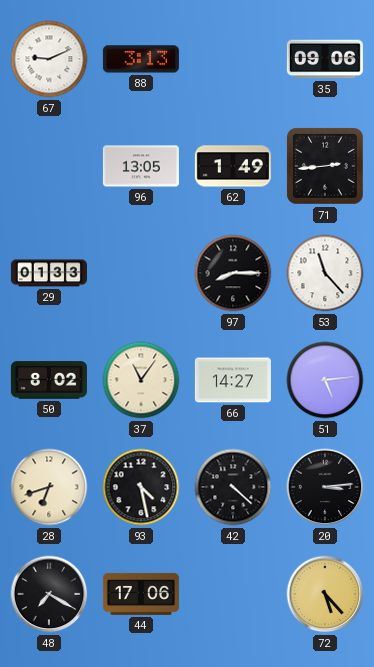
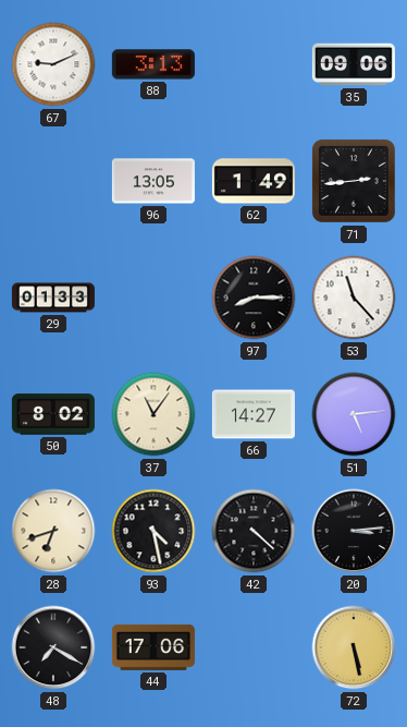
72: 5:23 -> 5:28 (354, 647)
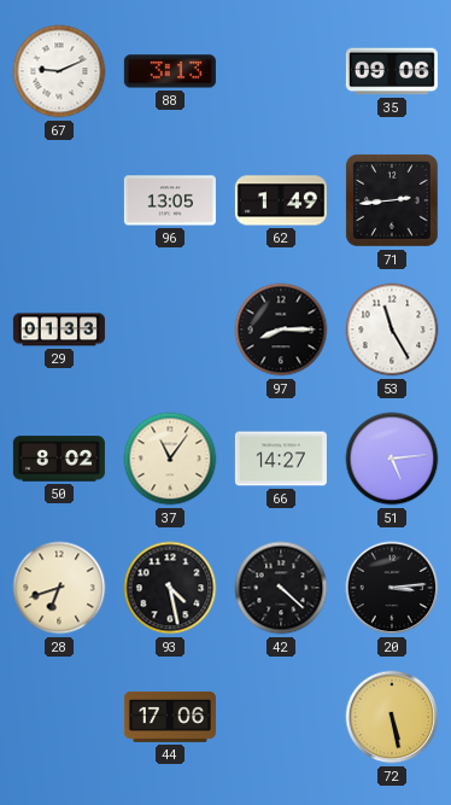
53: 11:23 -> 11:25 (392, 329)
48: 7:20 -> none (53, 647)
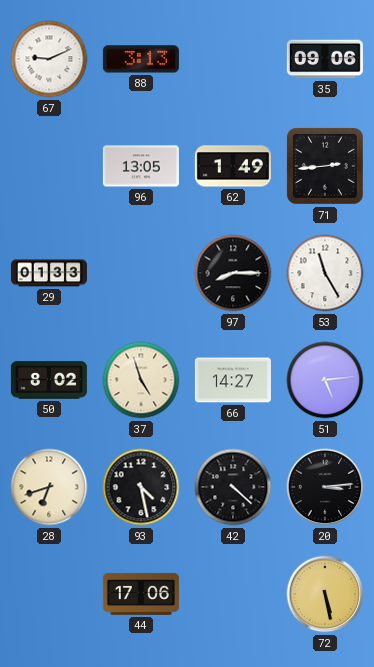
37: 11:06 -> 4:57 (141, 380)
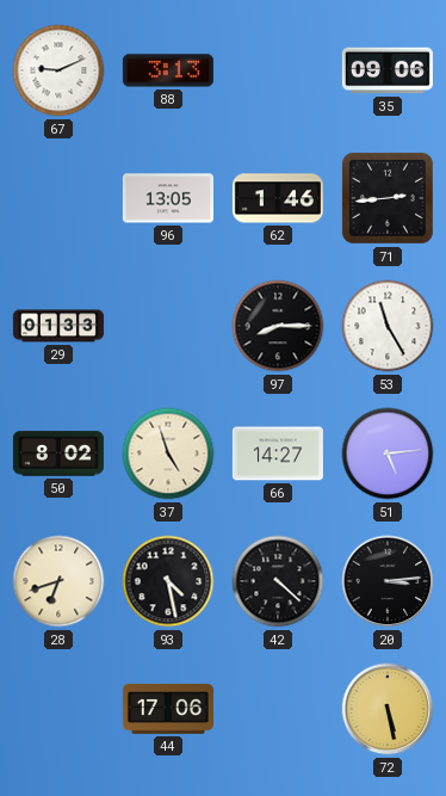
62: 1:49 -> 1:46 (278, 198)
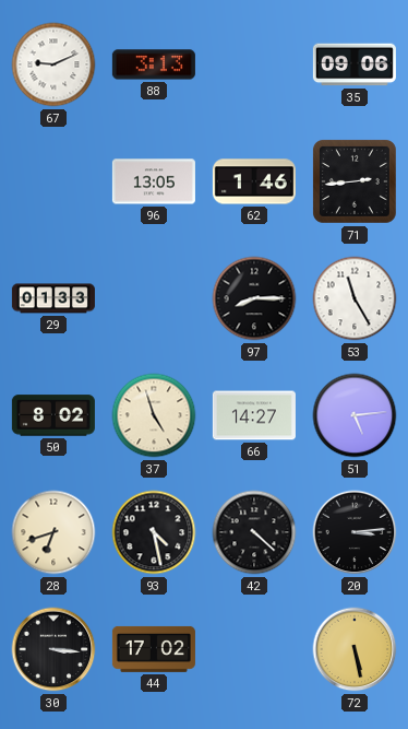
30: none -> 3:16 (53, 649)
44: 17:06 -> 17:02 (154, 649)
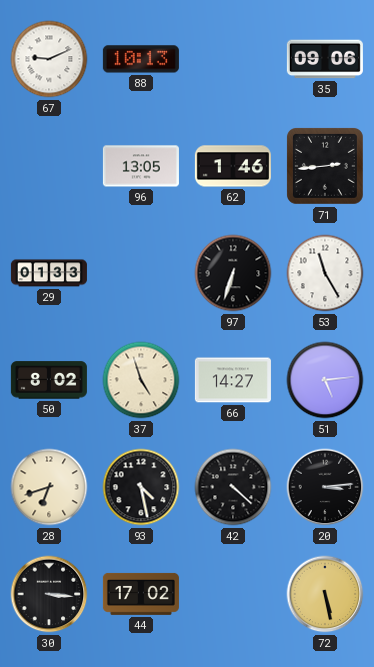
88: 3:13 -> 10:13 (141, 59)
97: 8:15 -> 6:33 (233, 273)
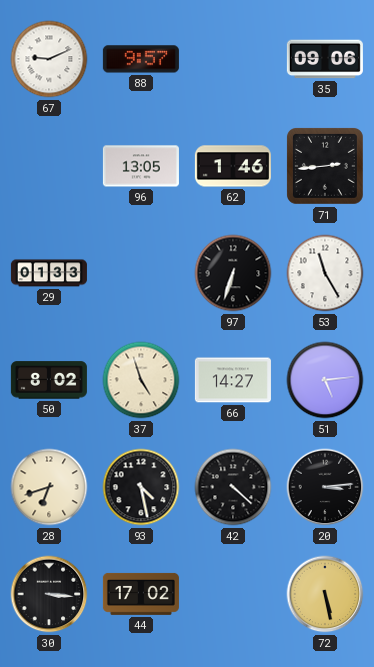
88: 10:13 -> 9:57 (141, 59)
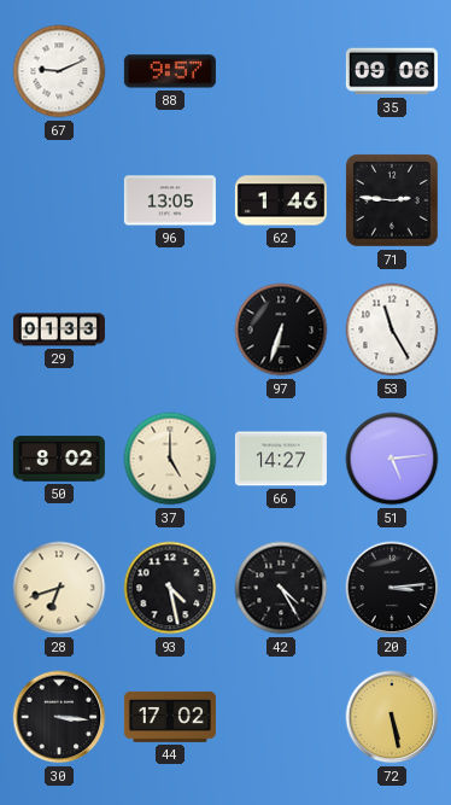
71: 2:44 -> 2:46 (392, 200)
37: 4:57 -> 5:00 (170, 459)
42: 4:22 -> 4:25 (281, 588)
